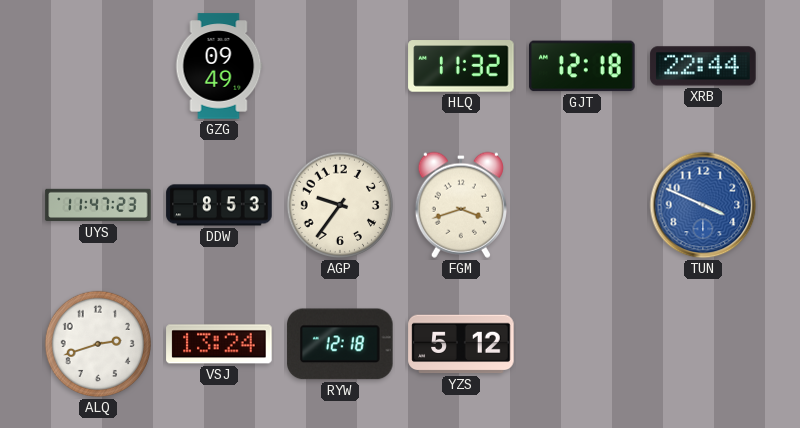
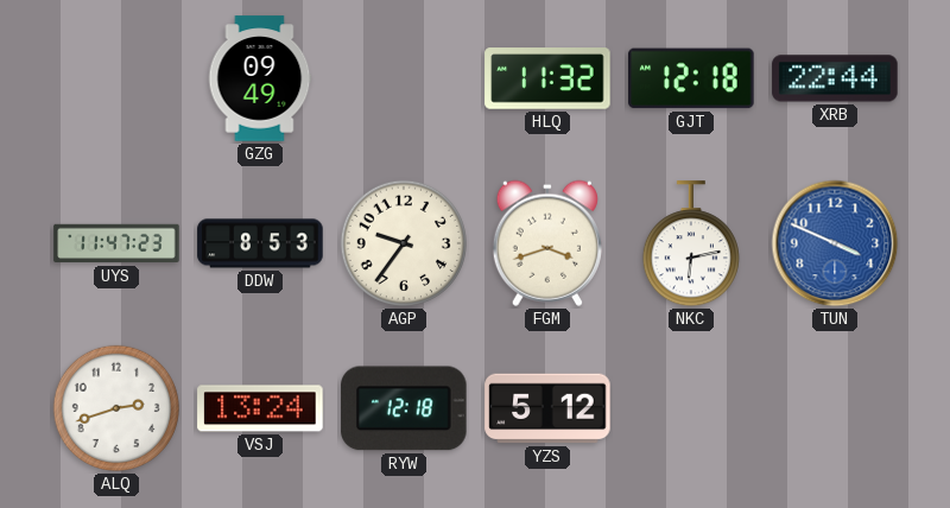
NKC: none -> 6:13 (691, 245)
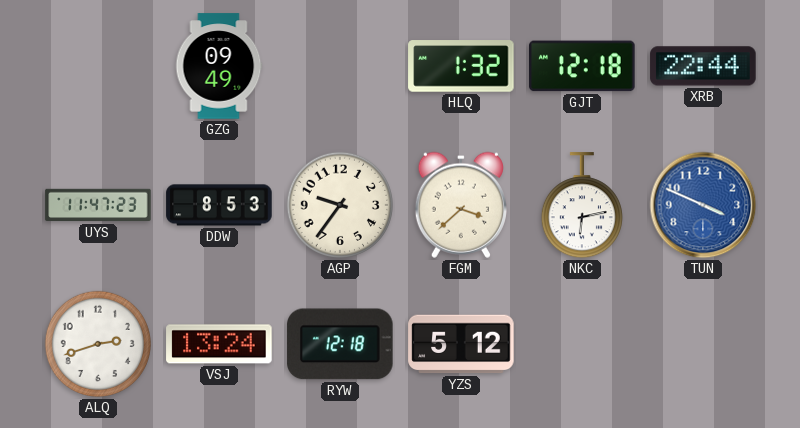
HLQ: 11:32 -> 1:32 (461, 66)
FGM: 3:42 -> 3:38 (461, 205)
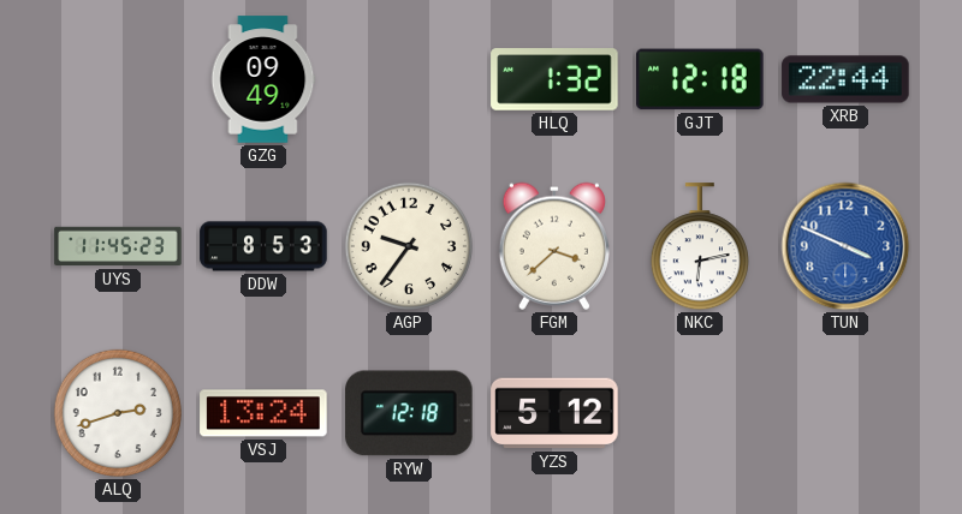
UYS: 11:47 -> 11:45 (118, 246)
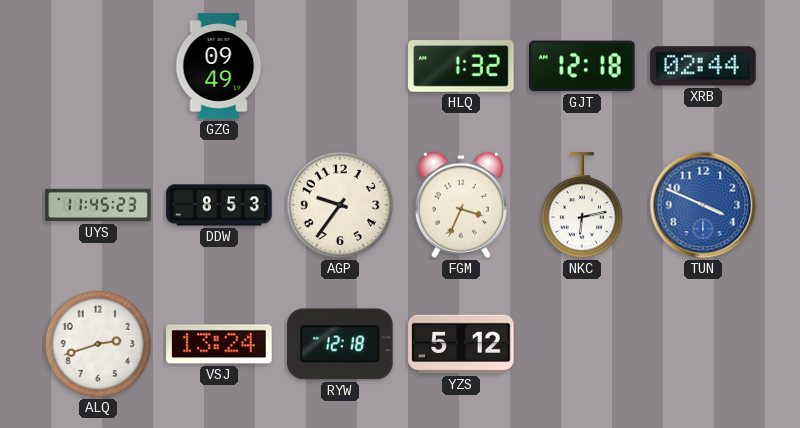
XRB: 22:44 -> 02:44 (703, 66)
FGM: 3:38 -> 3:34 (461, 205)
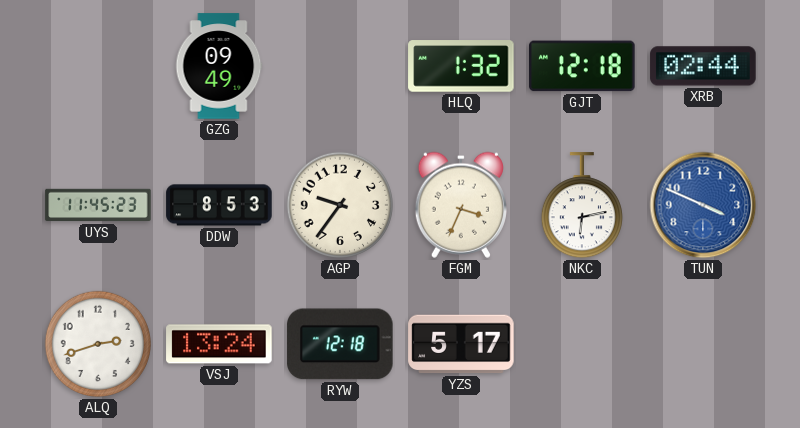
YZS: 5:12 -> 5:17 (461, 344)
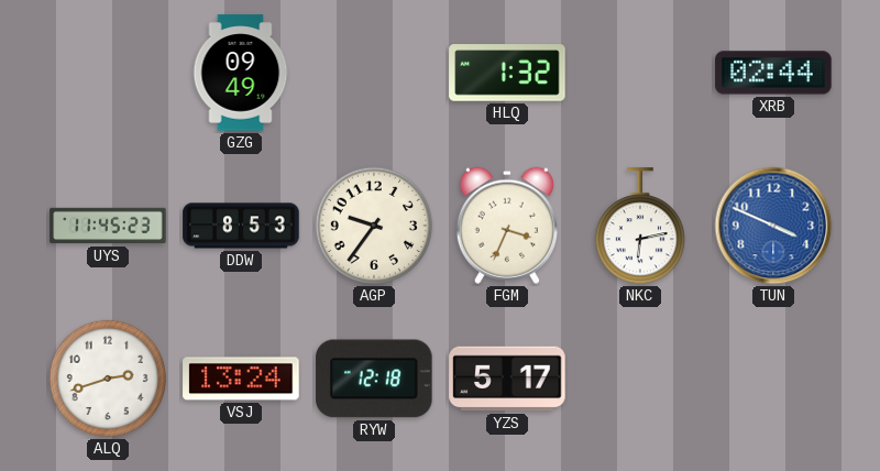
GJT: 12:18 -> none (582, 66)
